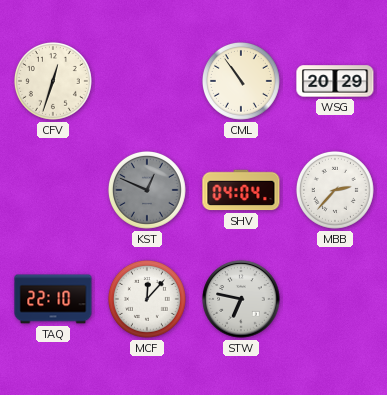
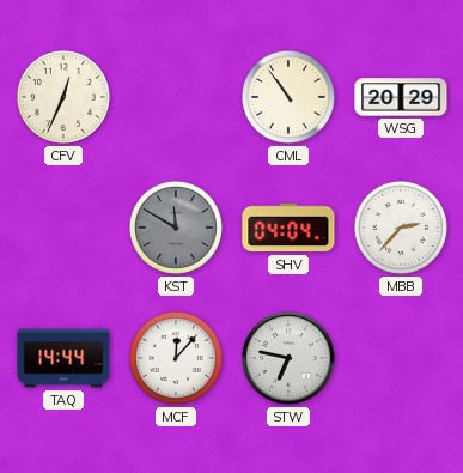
CFV: 12:33 -> 12:34 (63, 97)
KST: 12:49 -> 11:50 (176, 228)
TAQ: 22:10 -> 14:44 (63, 358)
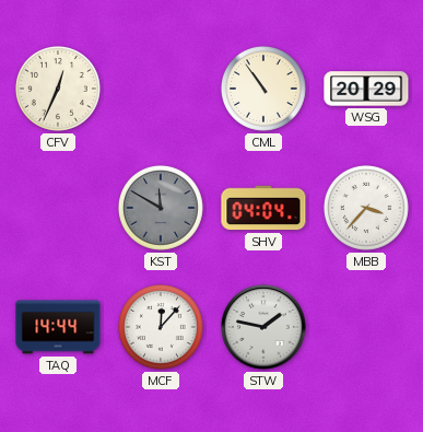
MBB: 2:37 -> 3:37 (366, 208)
STW: 6:47 -> 1:47 (263, 327)
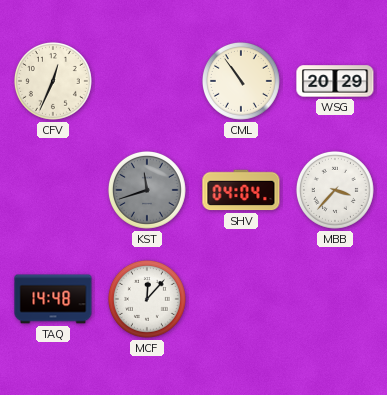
KST: 11:50 -> 11:42 (147, 190)
TAQ: 14:44 -> 14:48 (53, 299)
STW: 1:47 -> none (263, 327)
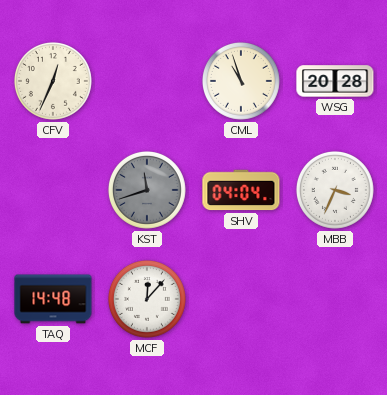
CML: 10:54 -> 10:57 (241, 81)
WSG: 20:29 -> 20:28 (335, 81)
MBB: 3:37 -> 3:34 (335, 190)
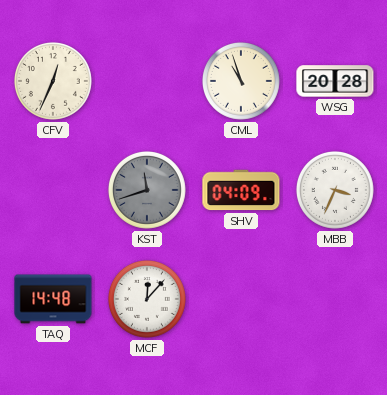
SHV: 04:04 -> 04:09 (241, 190)
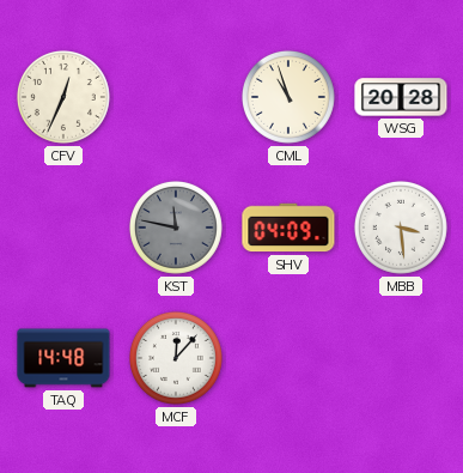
KST: 11:42 -> 11:47 (176, 228)
MBB: 3:34 -> 3:29 (401, 228)
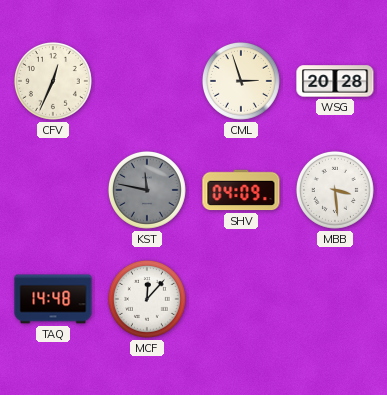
CML: 10:57 -> 2:57 (241, 81)
